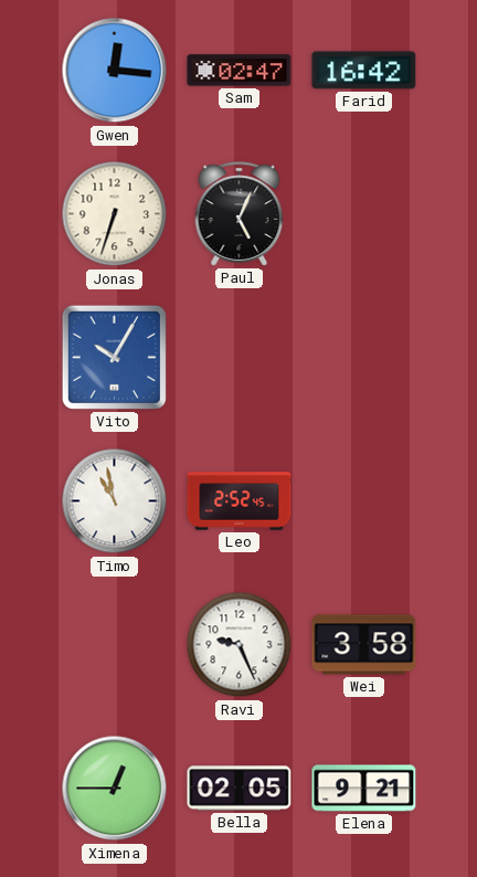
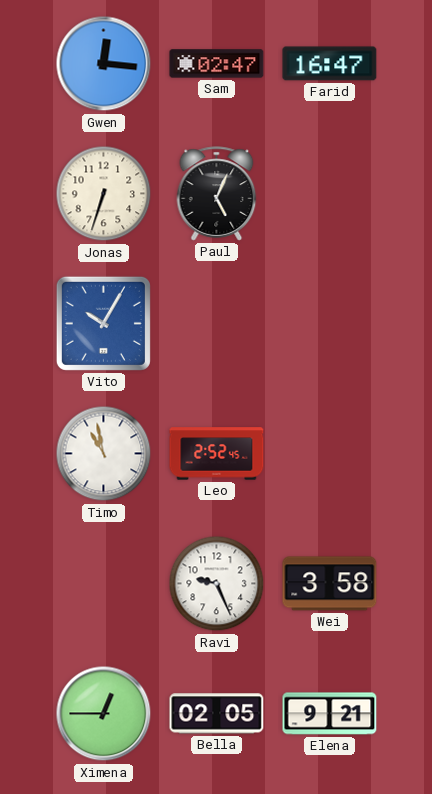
Farid: 16:42 -> 16:47 (330, 64)
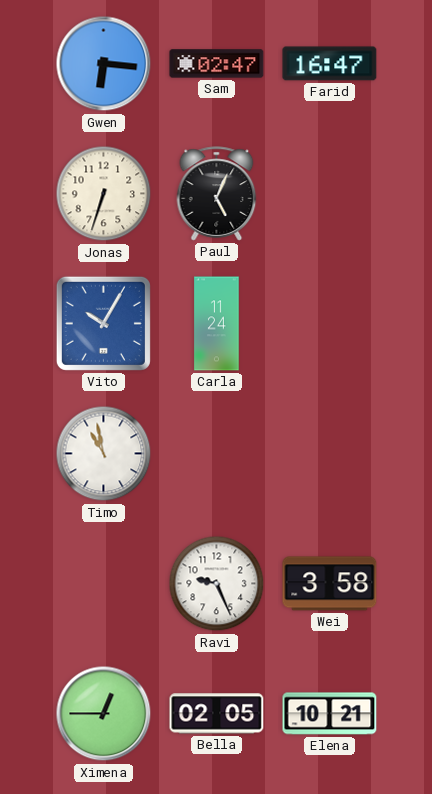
Gwen: 12:16 -> 6:16 (104, 64)
Carla: none -> 11:24 (217, 324)
Leo: 2:52 -> none (217, 454)
Elena: 9:21 -> 10:21 (330, 714)
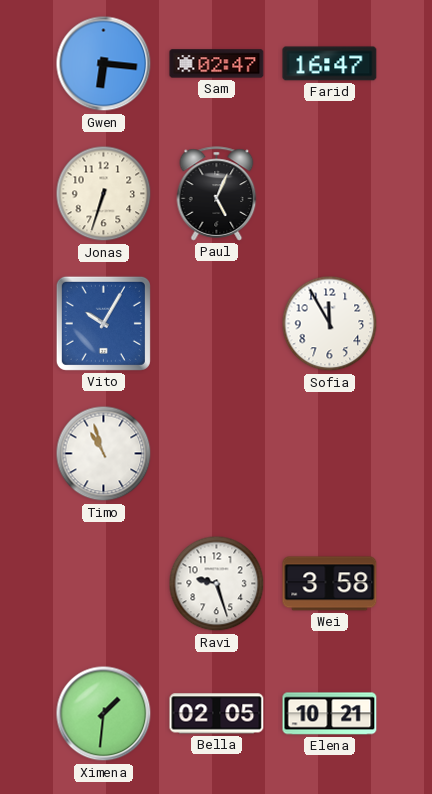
Carla: 11:24 -> none (217, 324)
Sofia: none -> 11:55 (330, 324)
Timo: 10:58 -> 10:57 (104, 454)
Ravi: 9:26 -> 9:27 (217, 584)
Ximena: 12:45 -> 1:31 (104, 714)
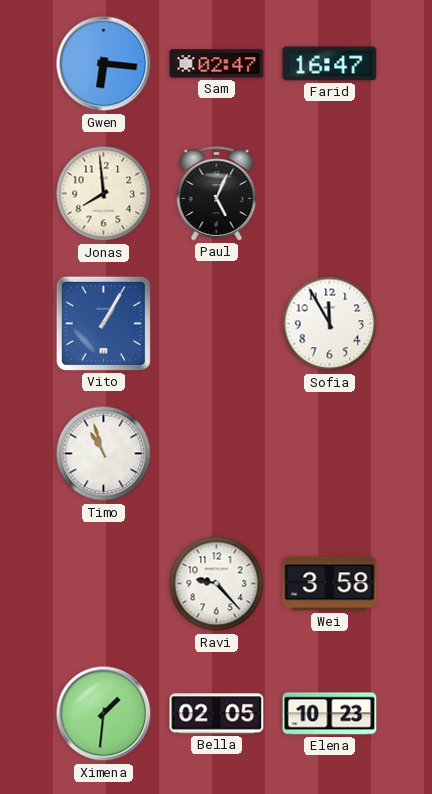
Jonas: 6:33 -> 7:59 (104, 194)
Vito: 10:05 -> 1:05 (103, 323)
Ravi: 9:27 -> 9:23 (217, 584)
Elena: 10:21 -> 10:23 (330, 714)
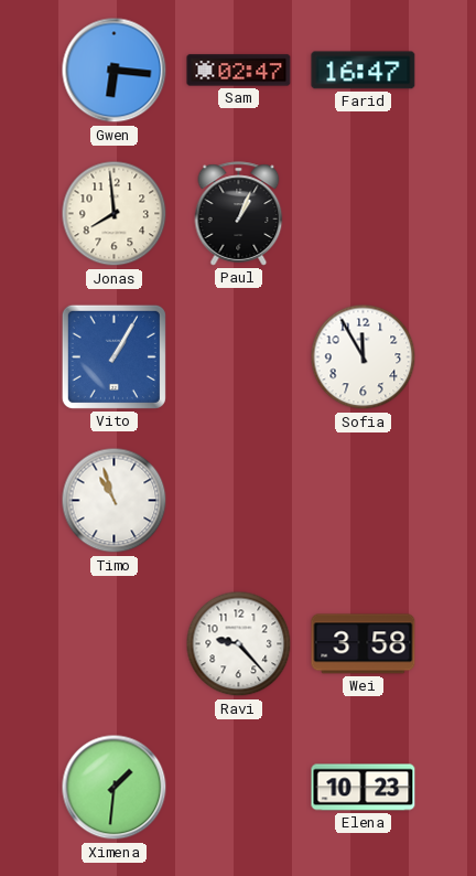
Paul: 5:04 -> 1:04 (239, 214)
Bella: 02:05 -> none (217, 714)
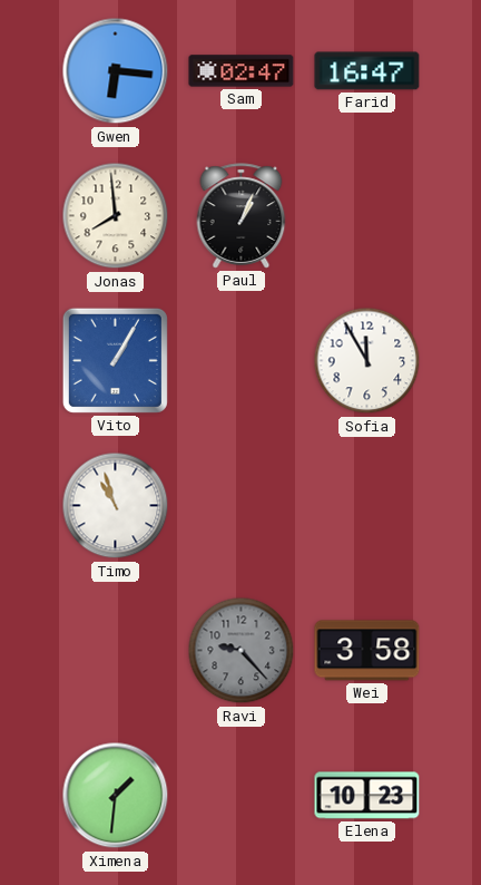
Ravi dial: white -> grey (242, 651)
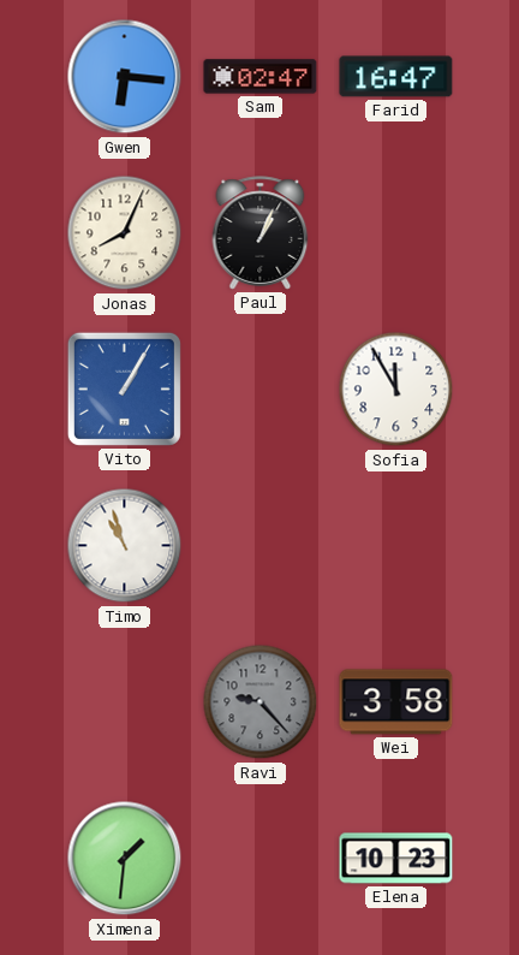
Jonas: 7:59 -> 8:04 (125, 233)
